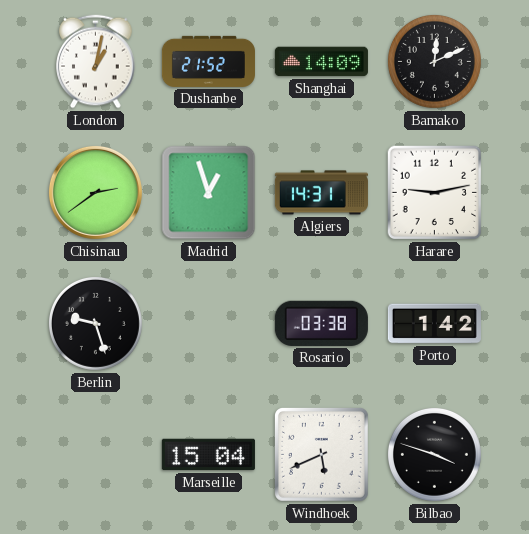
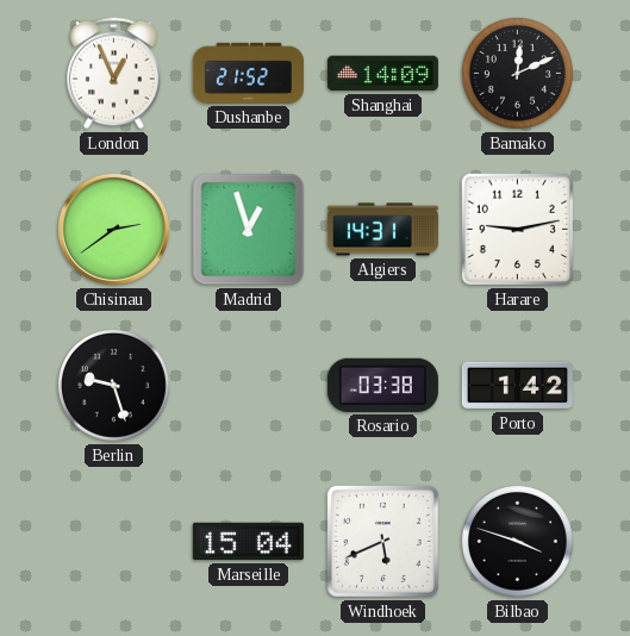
London: 1:02 -> 12:56 (114, 74)
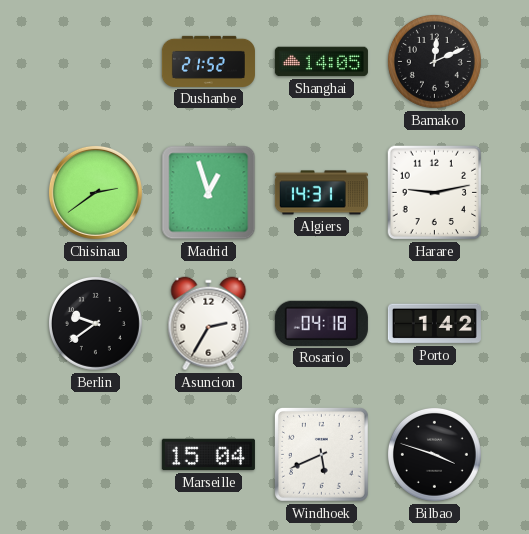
London: 12:56 -> none (114, 74)
Shanghai: 14:09 -> 14:05 (321, 62)
Berlin: 9:27 -> 9:39 (95, 323)
Asuncion: none -> 2:35 (209, 324)
Rosario: 03:38 -> 04:18 (321, 323)
